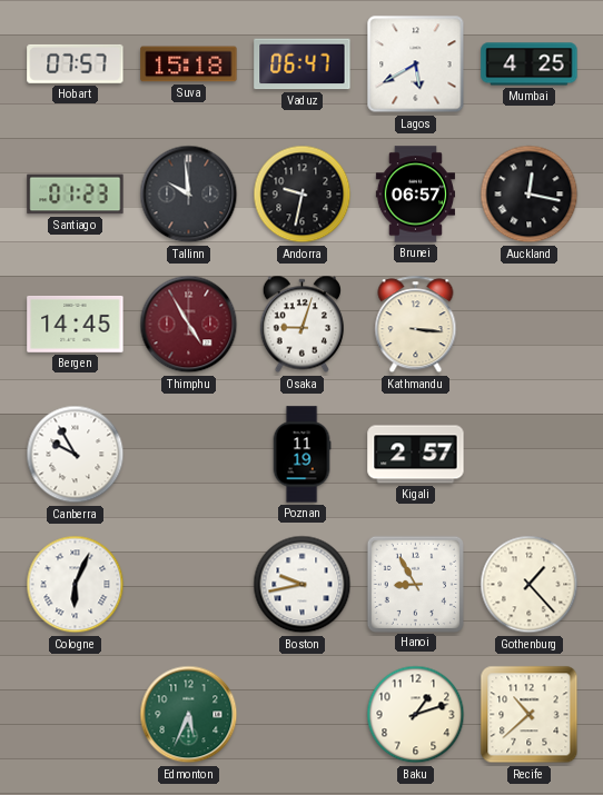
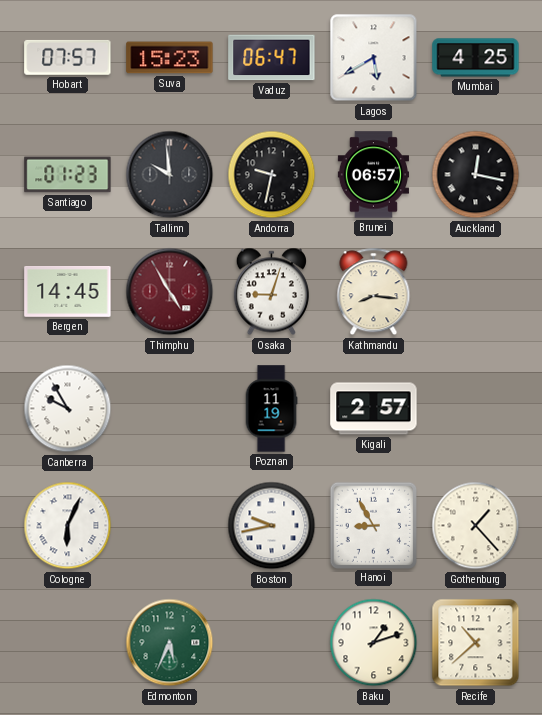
Suva: 15:18 -> 15:23 (170, 58)
Kathmandu: 3:16 -> 8:16 (374, 292)
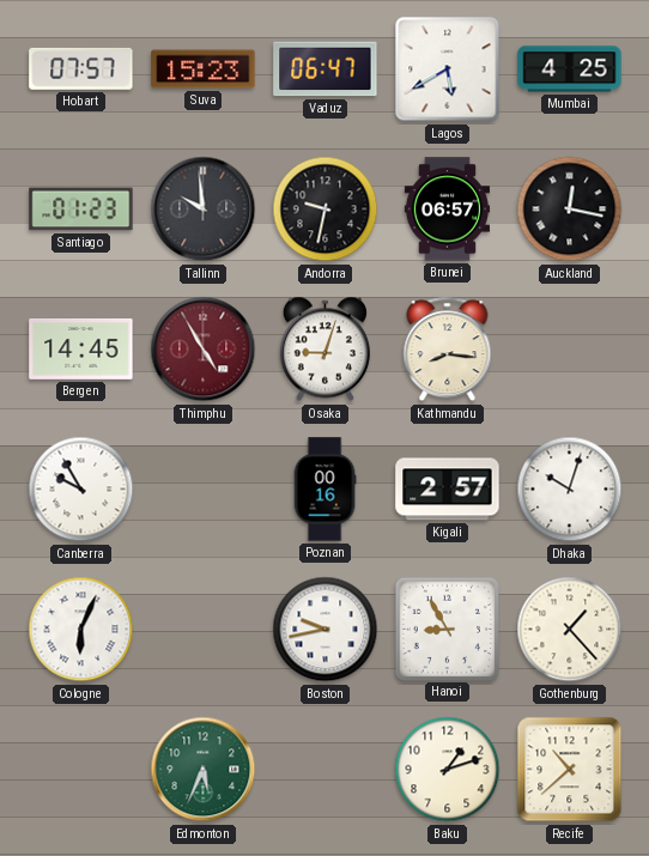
Poznan: 11:19 -> 00:16 (324, 490)
Dhaka: none -> 10:03 (570, 490)
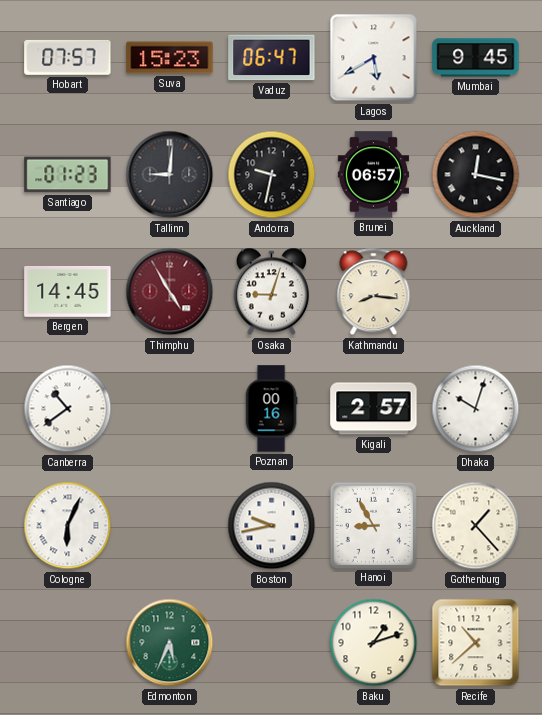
Mumbai: 4:25 -> 9:45 (476, 58)
Tallinn: 9:59 -> 9:01 (170, 175)
Canberra: 9:55 -> 10:39 (68, 409)
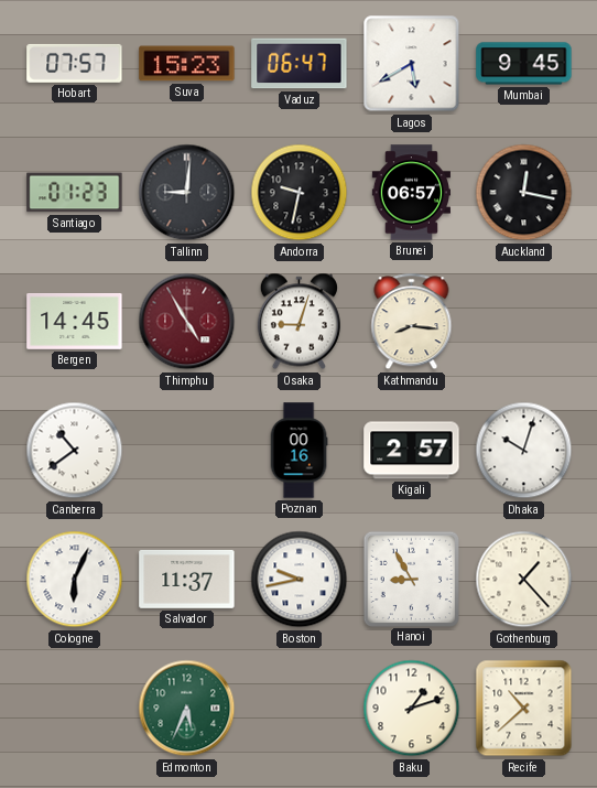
Salvador: none -> 11:37 (187, 579)
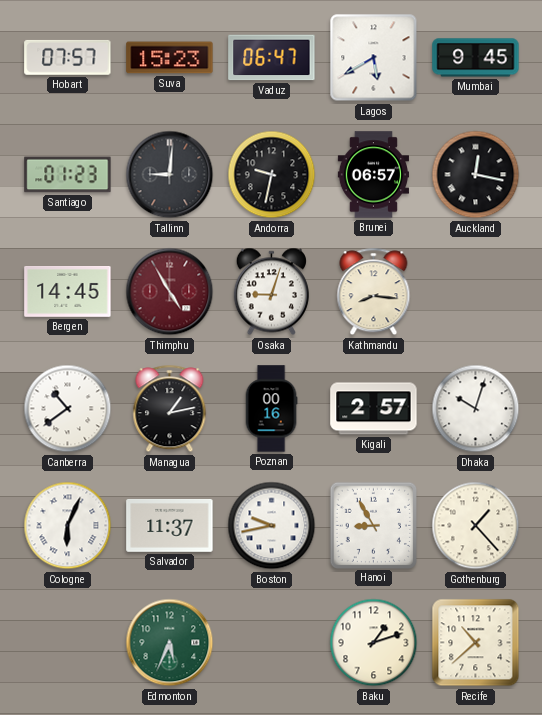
Managua: none -> 1:13 (170, 409)
